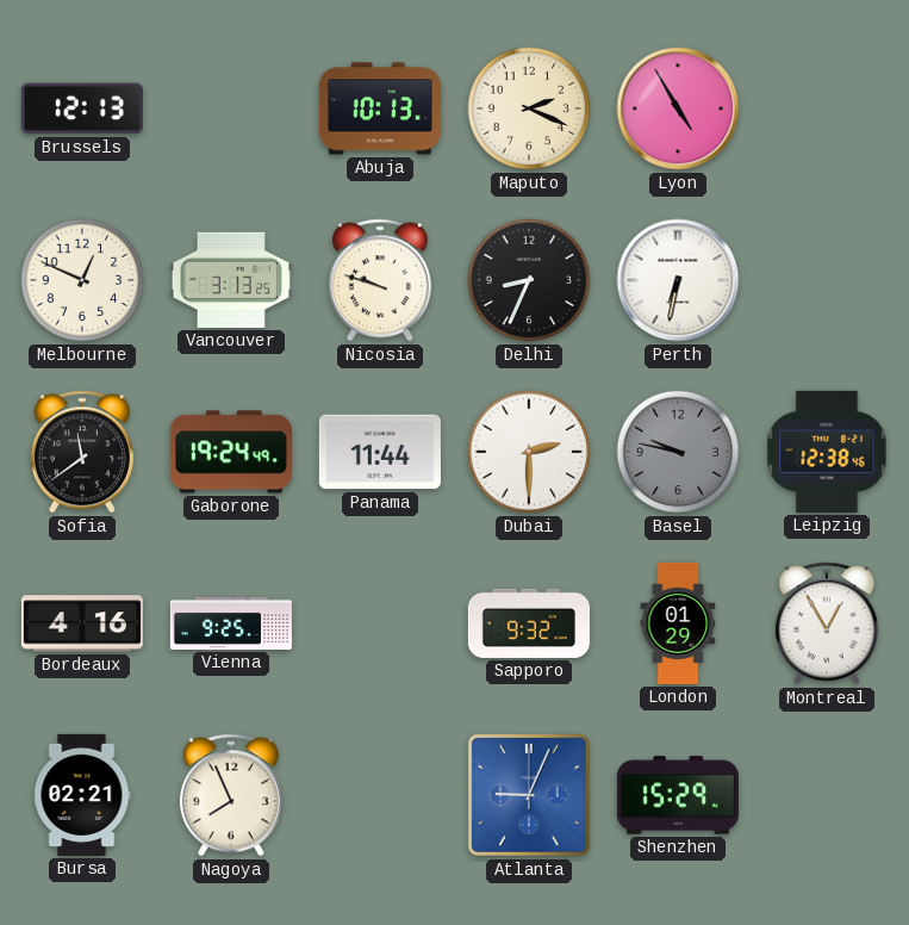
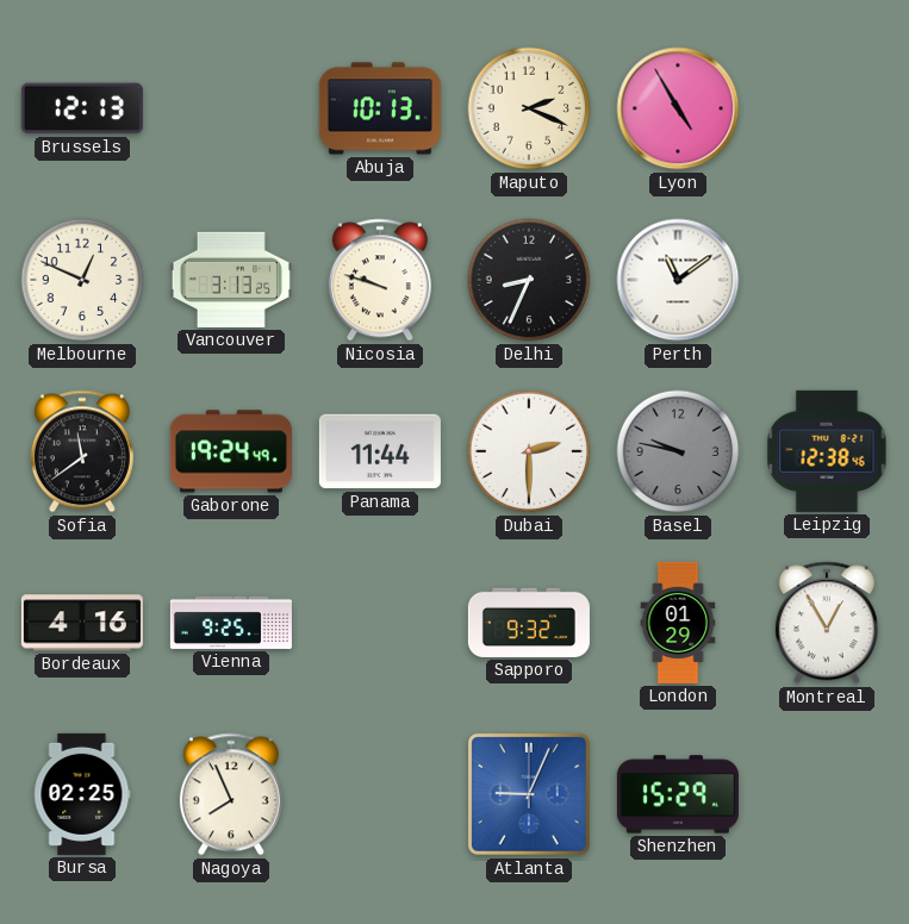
Perth: 6:32 -> 11:09 (678, 280)
Bursa: 02:21 -> 02:25 (82, 794)
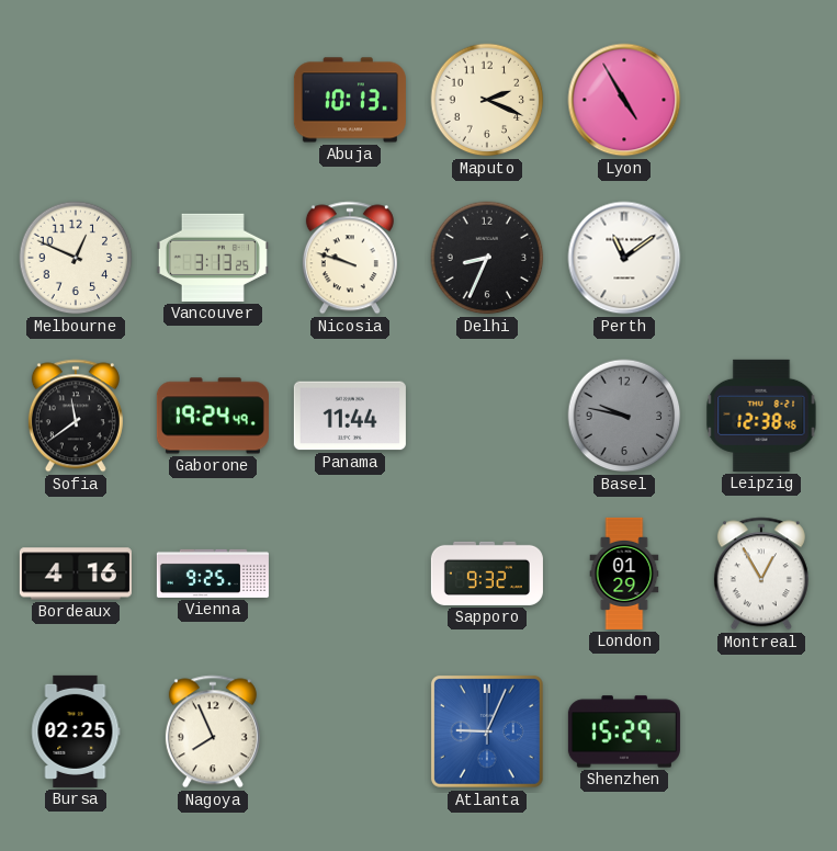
Brussels: 12:13 -> none (82, 108)
Dubai: 2:30 -> none (529, 451)
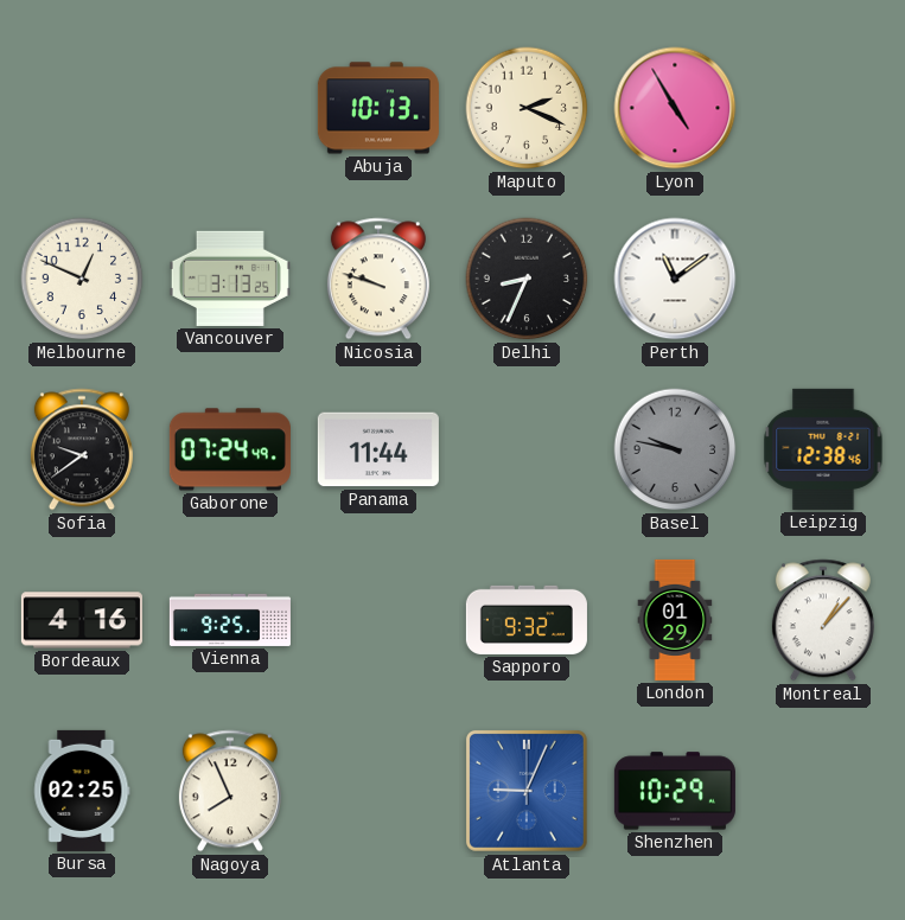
Sofia: 11:39 -> 9:39 (82, 449)
Gaborone: 19:24 -> 07:24 (230, 449)
Montreal: 12:55 -> 1:07 (823, 620)
Shenzhen: 15:29 -> 10:29 (675, 791)
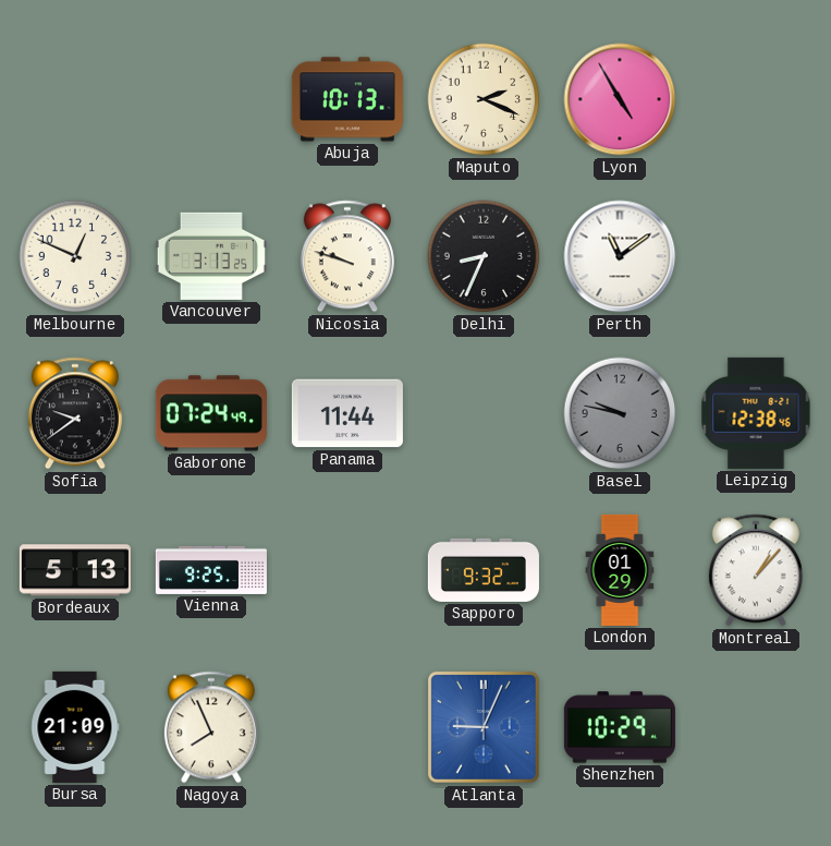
Bordeaux: 4:16 -> 5:13 (75, 570)
Bursa: 02:25 -> 21:09 (75, 727)
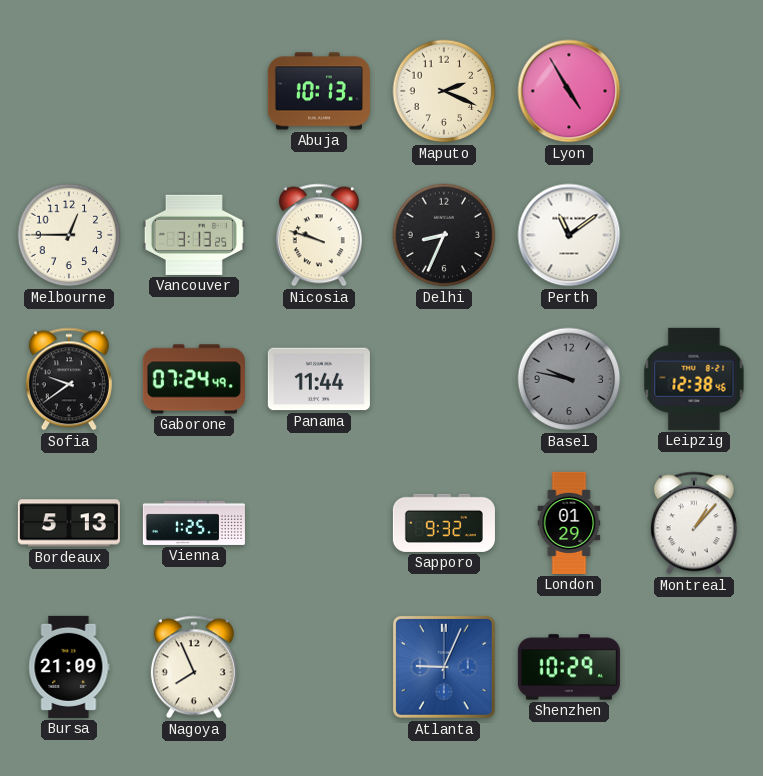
Melbourne: 12:49 -> 12:45 (69, 235)
Vienna: 9:25 -> 1:25 (194, 523)
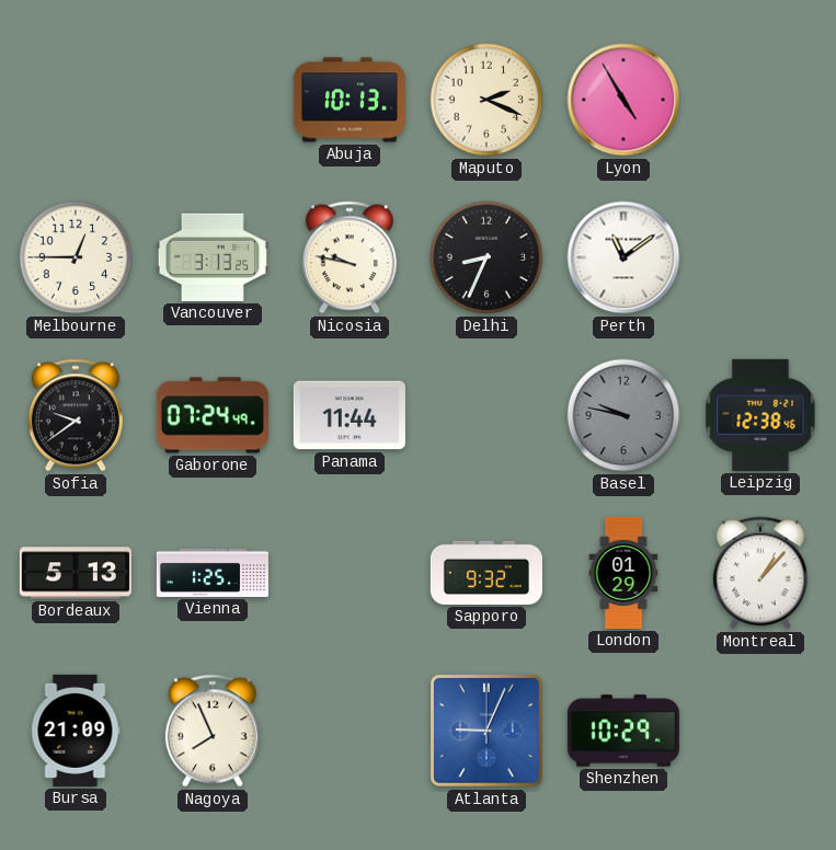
Nicosia: 9:48 -> 9:47 (350, 257)
